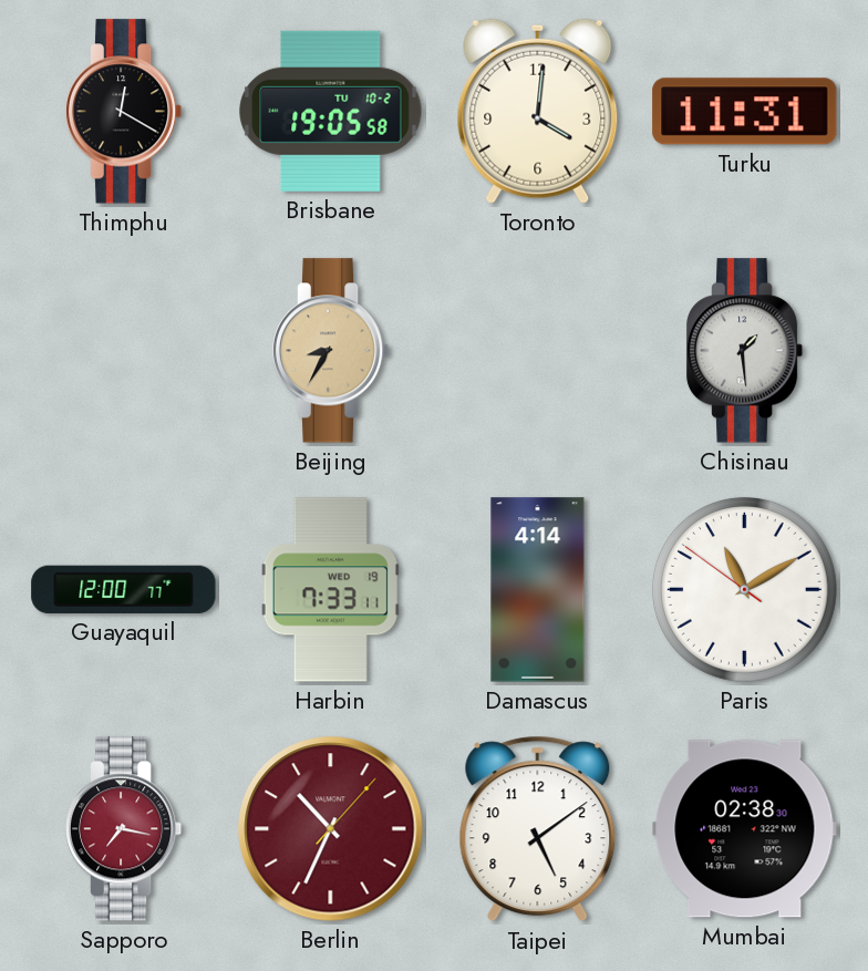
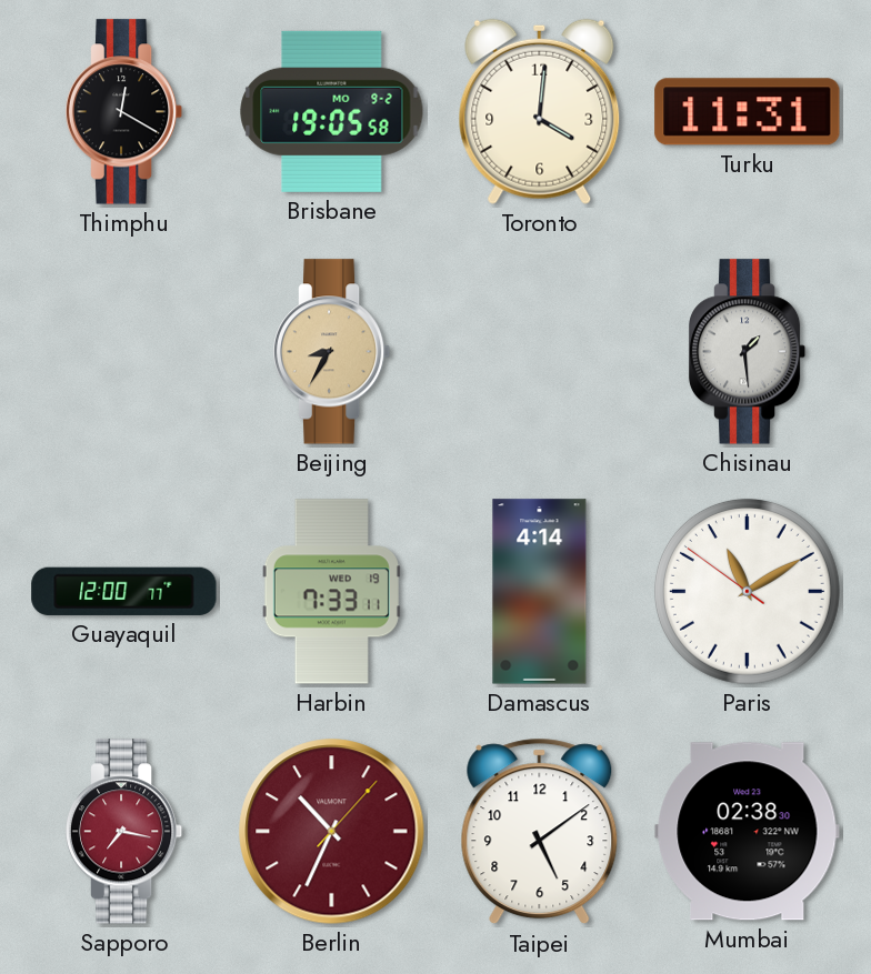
Brisbane date: TU 10-2 -> MO 9-2 (332, 111)
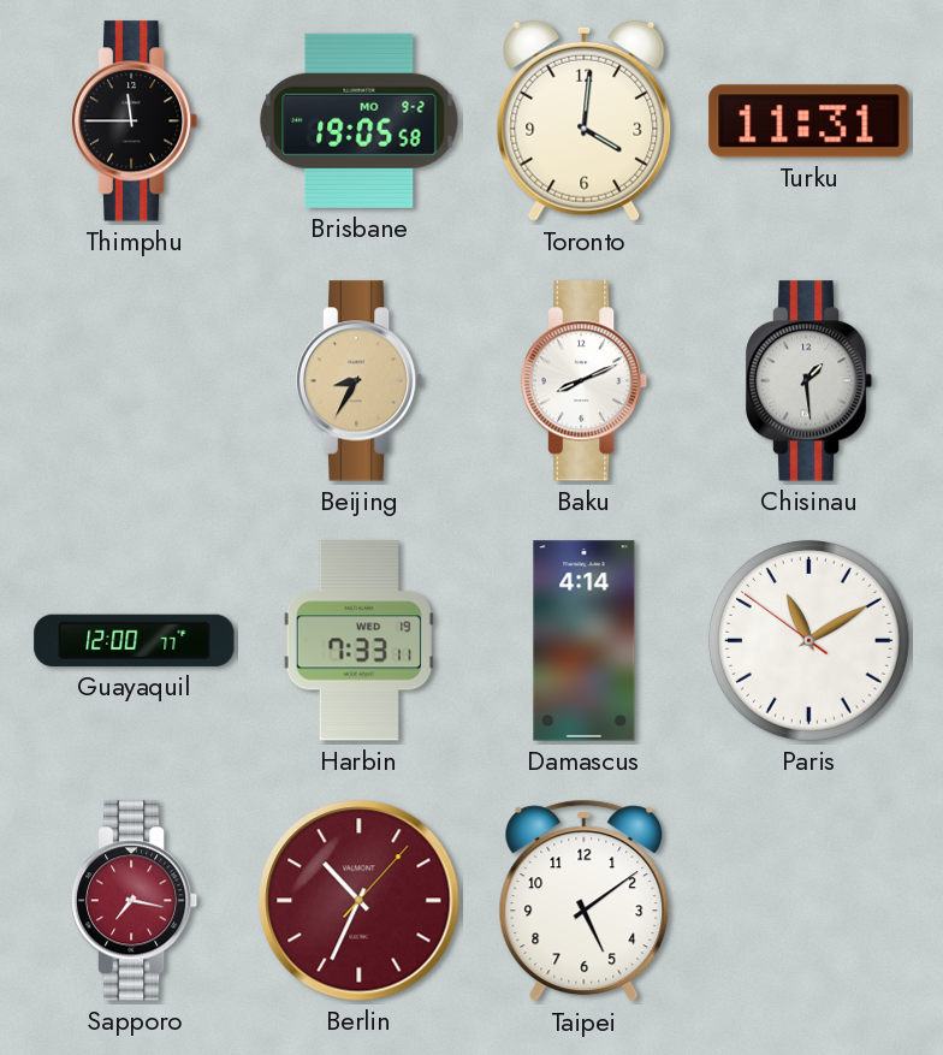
Thimphu: 12:20 -> 11:45 (135, 121)
Baku: none -> 8:11 (585, 381)
Mumbai: 02:38 -> none (748, 832)
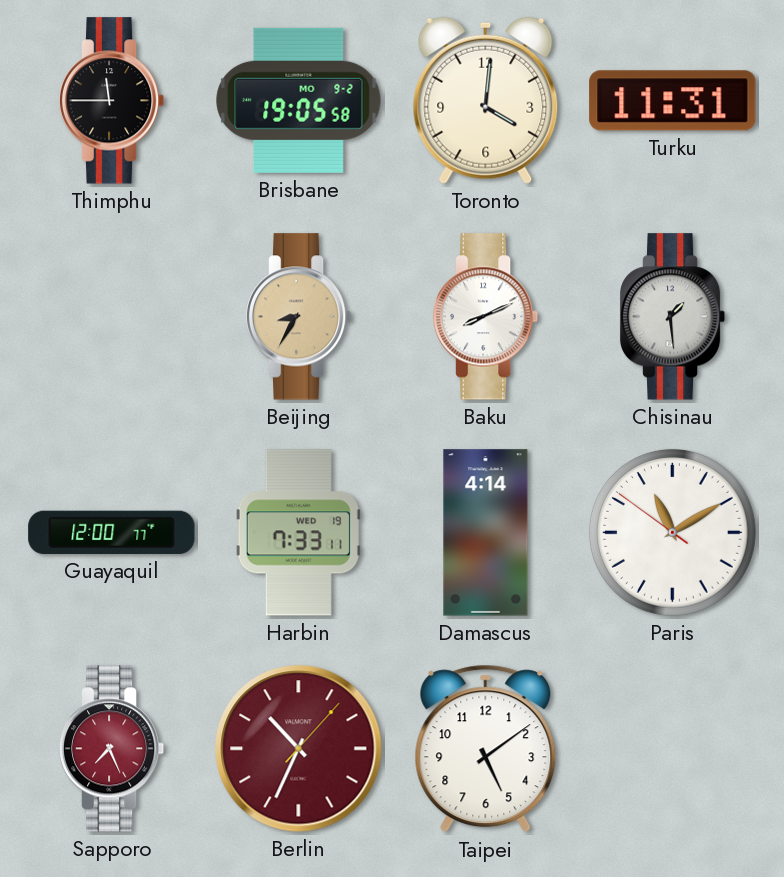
Sapporo: 7:17 -> 7:26 (112, 749)
